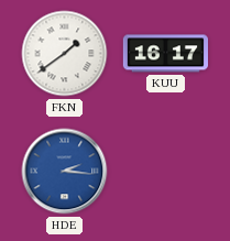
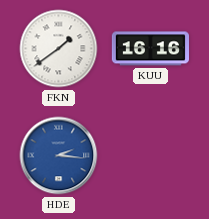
KUU: 16:17 -> 16:16 (150, 49)
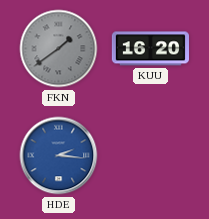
FKN dial: white -> grey (59, 49)
KUU: 16:16 -> 16:20 (150, 49)
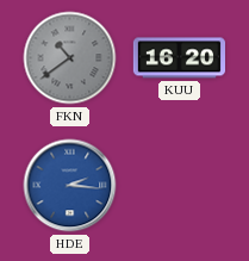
FKN: 1:39 -> 10:39 (70, 58)
